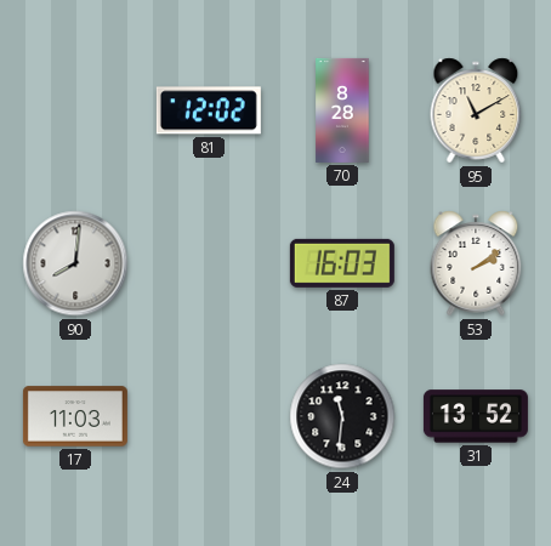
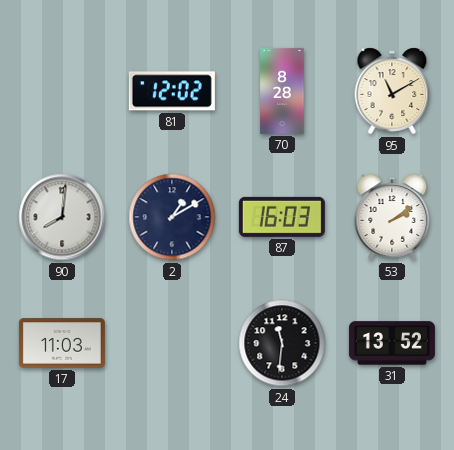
2: none -> 1:10 (172, 217)
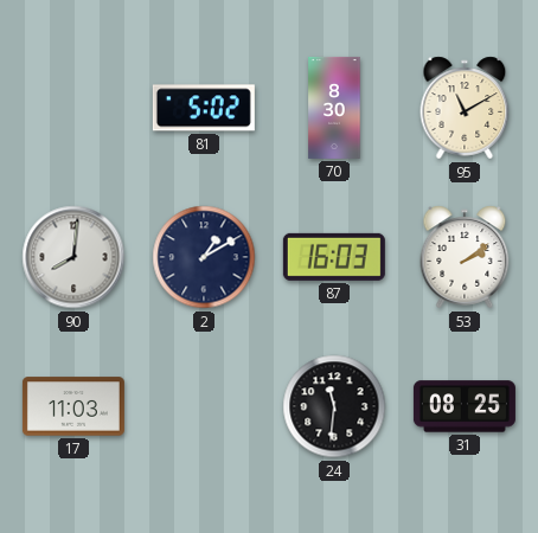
81: 12:02 -> 5:02 (204, 108)
70: 8:28 -> 8:30 (334, 108)
31: 13:52 -> 08:25 (465, 406)
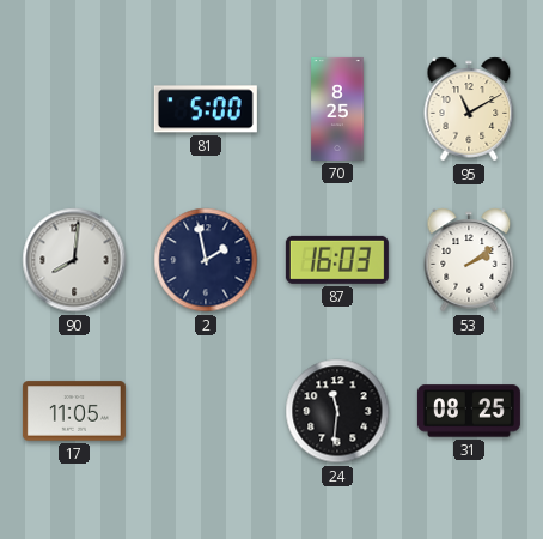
81: 5:02 -> 5:00 (206, 109)
70: 8:30 -> 8:25 (337, 109)
2: 1:10 -> 1:58 (206, 260)
17: 11:03 -> 11:05 (74, 411)
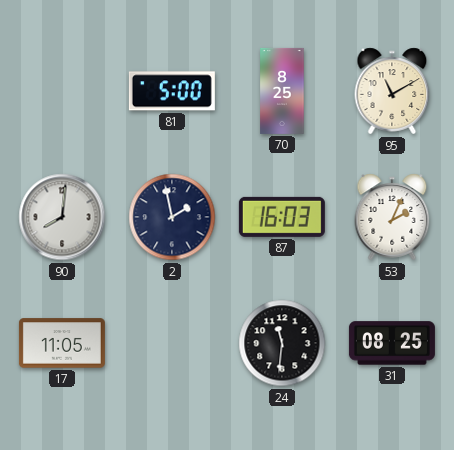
53: 2:09 -> 2:04 (392, 217)
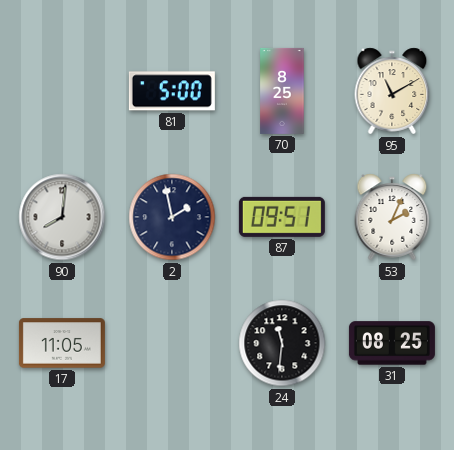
87: 16:03 -> 09:51 (282, 217)
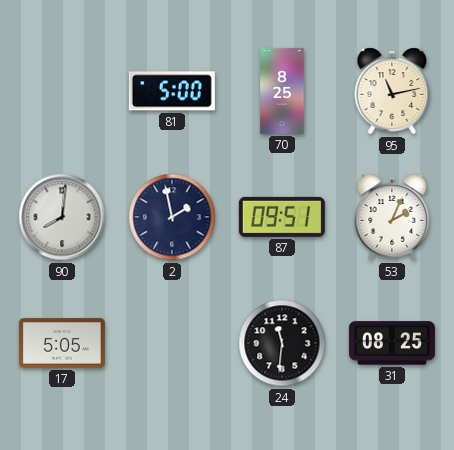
95: 11:10 -> 11:13 (392, 91)
17: 11:05 -> 5:05 (62, 343)
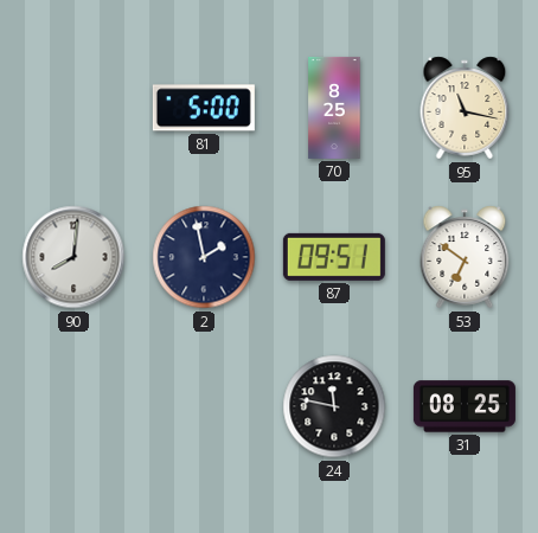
95: 11:13 -> 11:17 (465, 108)
53: 2:04 -> 6:51 (465, 257)
17: 5:05 -> none (62, 343)
24: 11:31 -> 11:47 (334, 406)
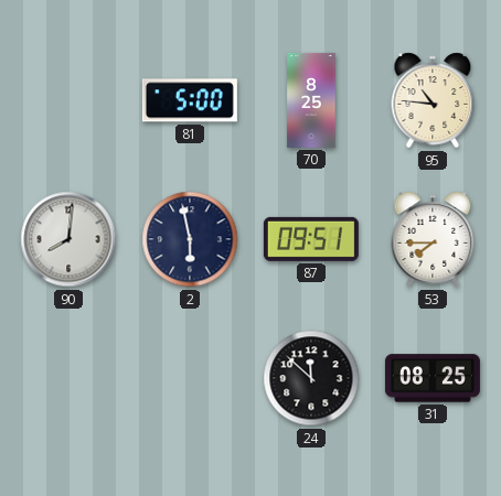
95: 11:17 -> 10:46 (433, 100)
2: 1:58 -> 5:58 (190, 239)
53: 6:51 -> 7:45 (433, 239)
24: 11:47 -> 11:52 (311, 378)
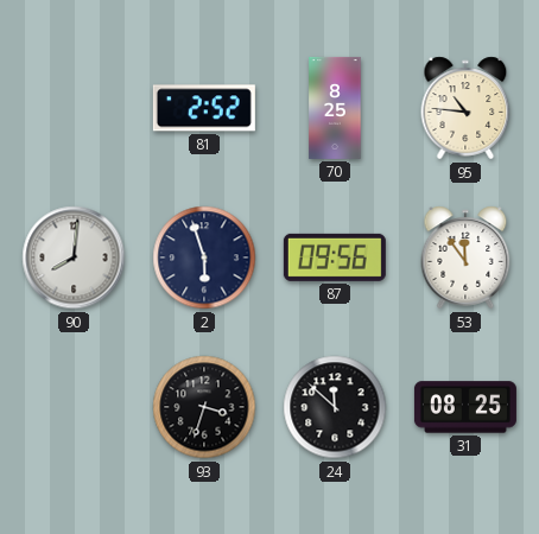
81: 5:00 -> 2:52 (204, 108)
2: 5:58 -> 5:57 (204, 258)
87: 09:51 -> 09:56 (335, 258)
53: 7:45 -> 11:54 (465, 258)
93: none -> 3:33 (204, 407)
